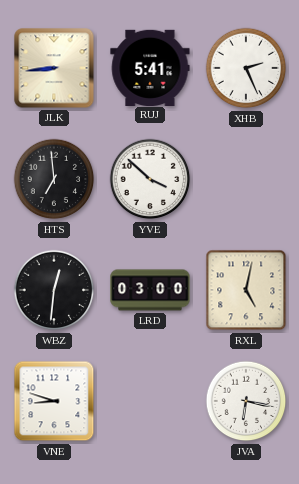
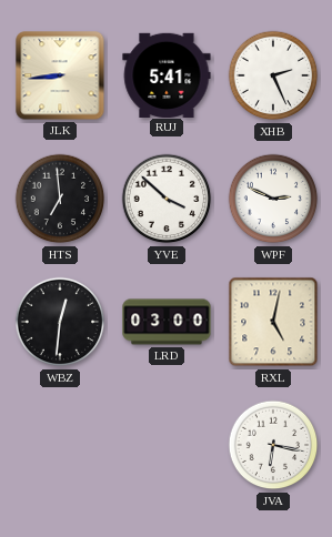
WPF: none -> 2:49 (273, 199)
VNE: 8:48 -> none (54, 401)
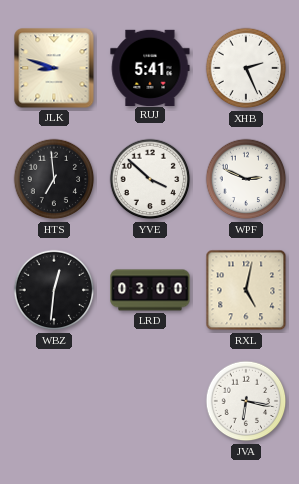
JLK: 8:44 -> 8:48 (54, 68)
